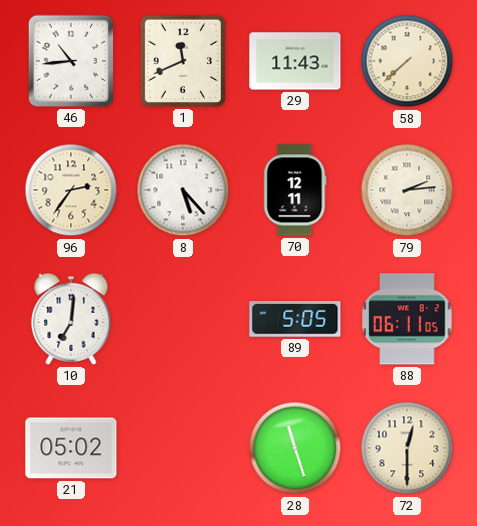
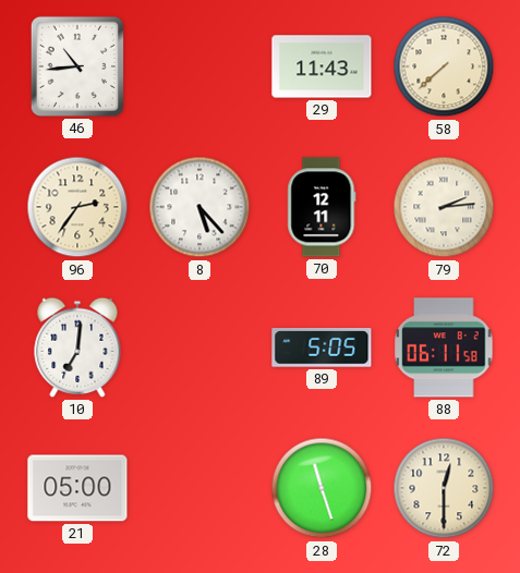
1: 11:41 -> none (183, 61)
88: 06:11:05 -> 06:11:58 (444, 348)
21: 05:02 -> 05:00 (77, 488)
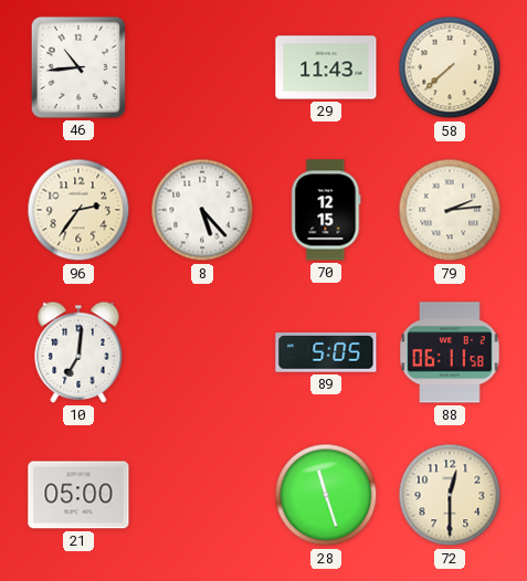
70: 12:11 -> 12:15 (326, 210)
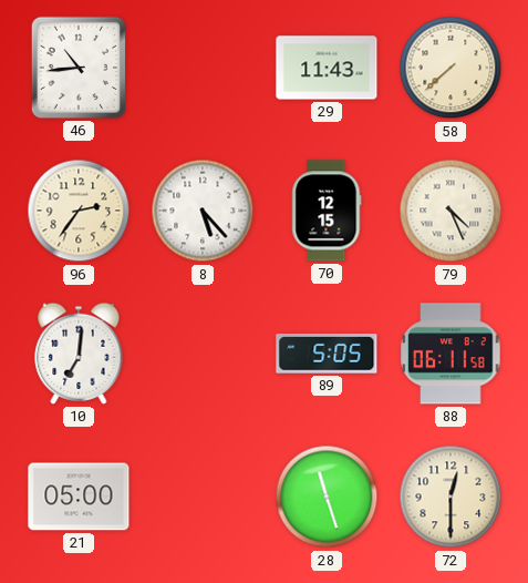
79: 2:14 -> 4:26 (451, 211)
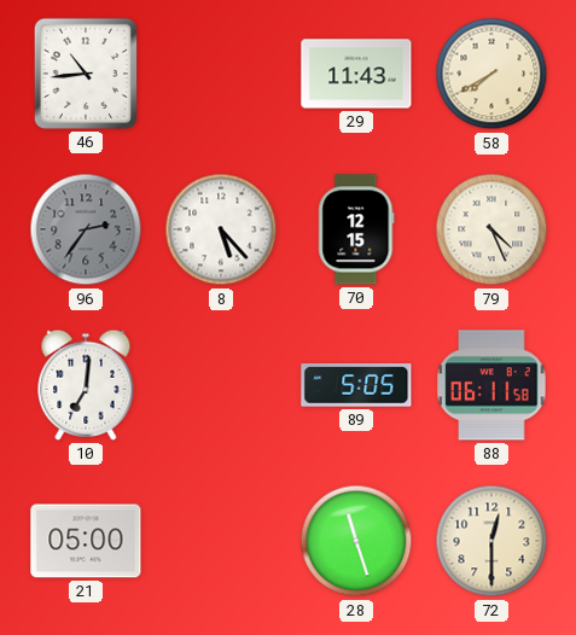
58: 7:38 -> 7:40 (491, 74)
96 dial: cream -> grey (86, 229)
